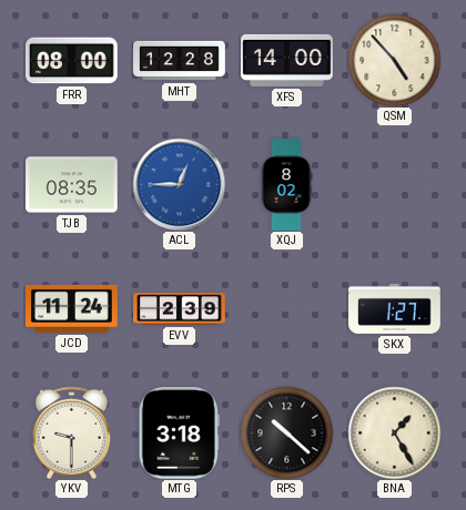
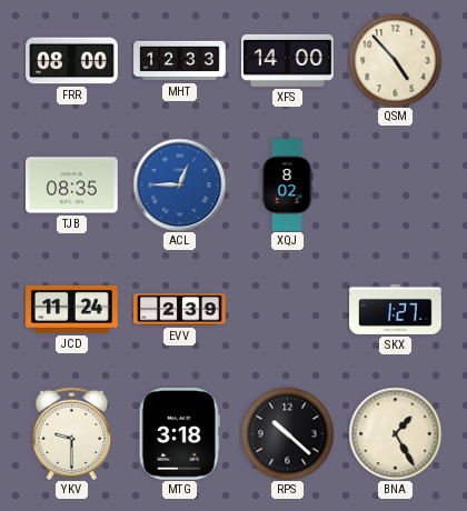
MHT: 12:28 -> 12:33 (180, 61)
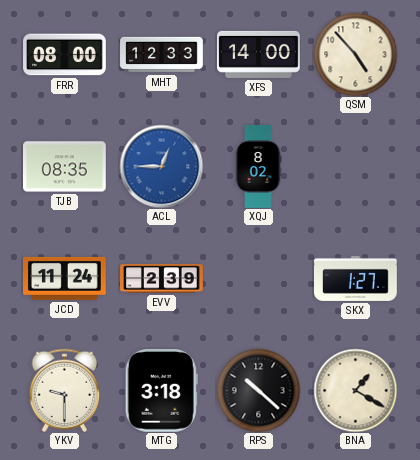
BNA: 1:25 -> 1:20 (355, 390)
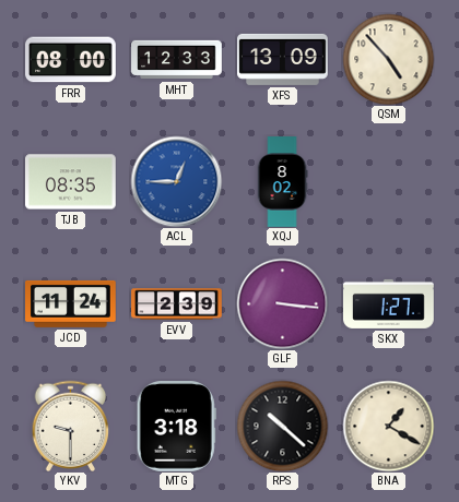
XFS: 14:00 -> 13:09 (283, 59)
GLF: none -> 3:16 (282, 303)
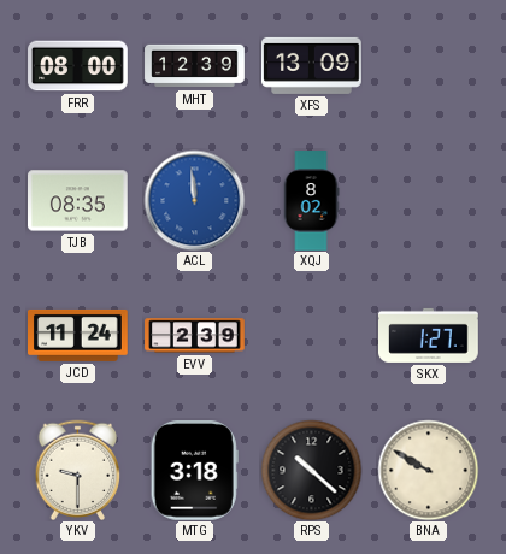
MHT: 12:33 -> 12:39 (195, 66)
QSM: 4:53 -> none (388, 59)
ACL: 12:45 -> 11:59 (194, 200)
GLF: 3:16 -> none (282, 303)
BNA: 1:20 -> 9:50 (428, 470)
